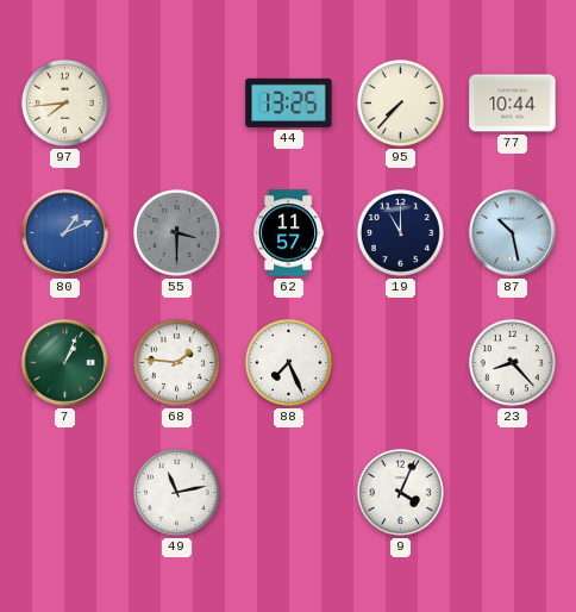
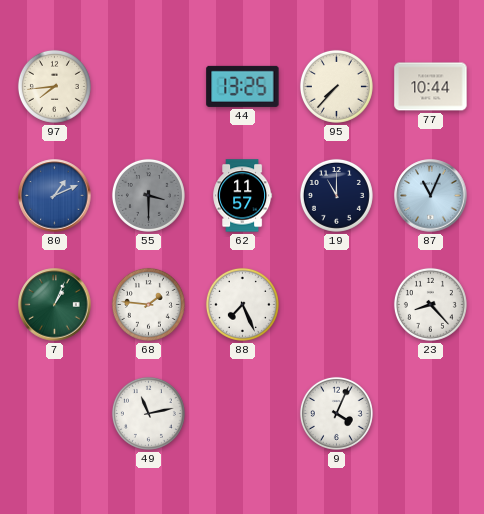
87: 10:28 -> 11:04 (431, 196)
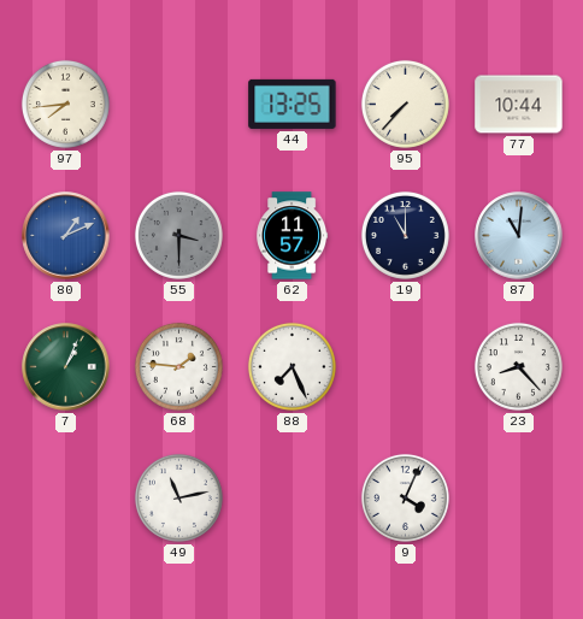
87: 11:04 -> 11:01 (519, 236)
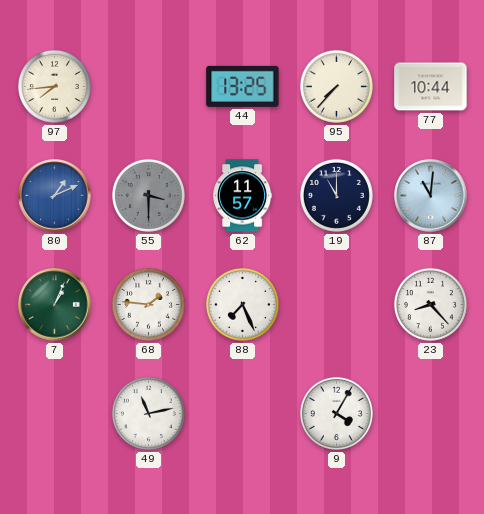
9: 4:04 -> 4:05 (336, 413)
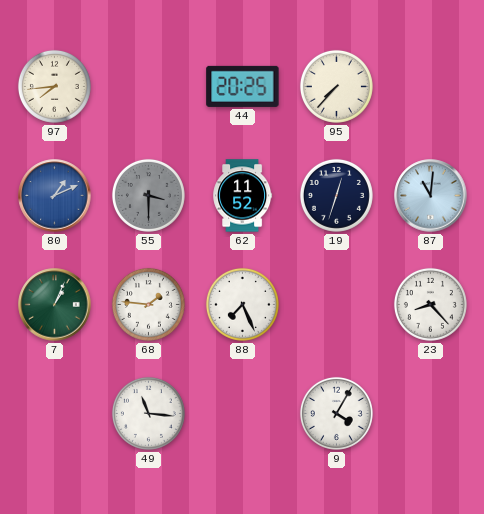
44: 13:25 -> 20:25 (243, 86)
77: 10:44 -> none (431, 87)
62: 11:57 -> 11:52 (243, 196)
19: 11:00 -> 12:33 (336, 195)
49: 11:13 -> 11:16 (148, 413)
